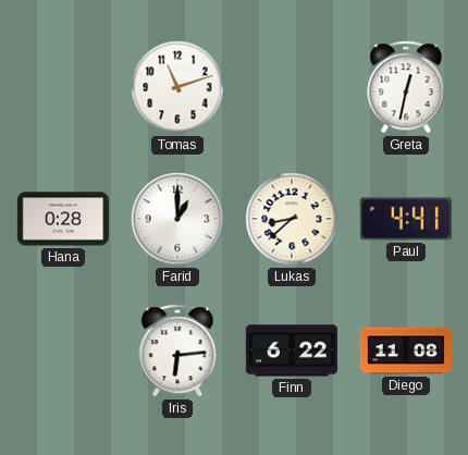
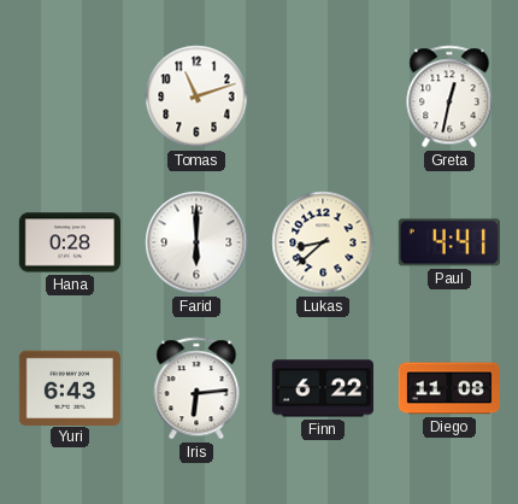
Farid: 1:00 -> 6:00 (196, 242)
Yuri: none -> 6:43 (70, 387)
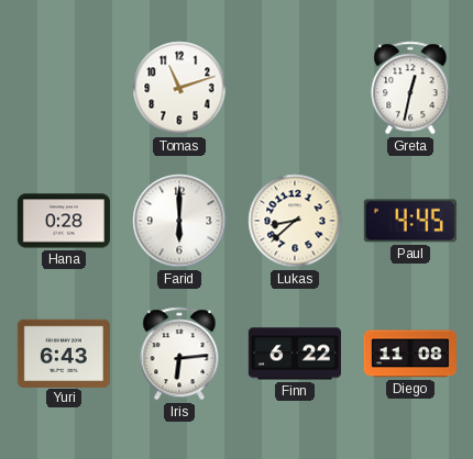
Paul: 4:41 -> 4:45 (410, 221)
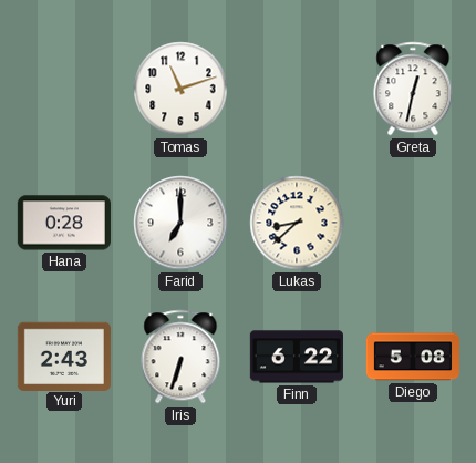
Farid: 6:00 -> 7:00 (180, 223)
Paul: 4:45 -> none (410, 221)
Yuri: 6:43 -> 2:43 (64, 356)
Iris: 6:14 -> 6:33 (180, 357)
Diego: 11:08 -> 5:08 (413, 357)
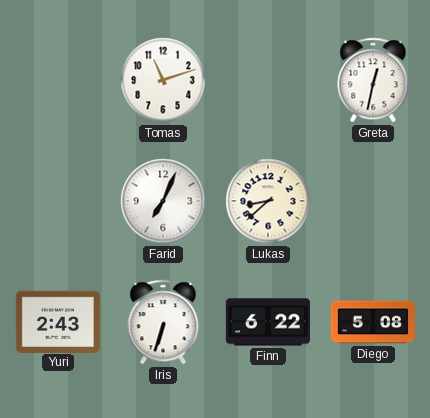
Hana: 0:28 -> none (64, 223)
Farid: 7:00 -> 7:04 (163, 201)
